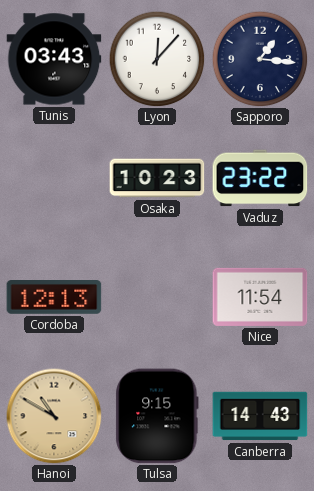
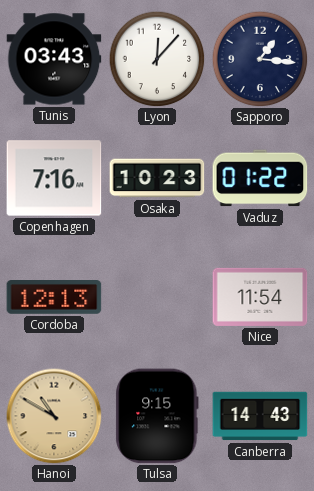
Copenhagen: none -> 7:16 (54, 178)
Vaduz: 23:22 -> 01:22 (260, 178)
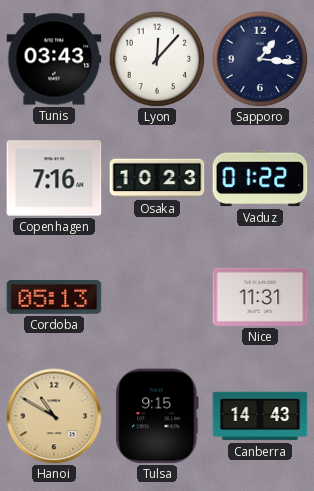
Cordoba: 12:13 -> 05:13 (54, 298)
Nice: 11:54 -> 11:31 (260, 297)
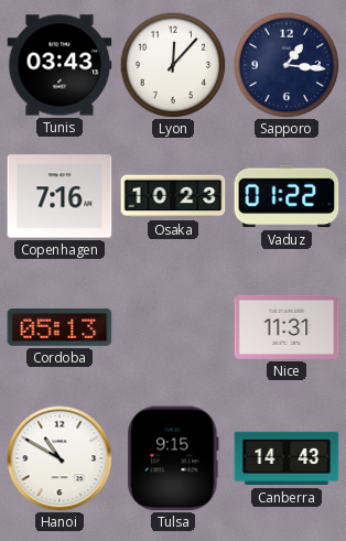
Hanoi dial: champagne -> white (60, 458)
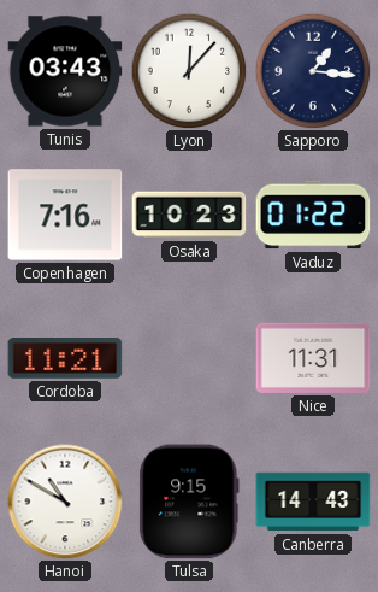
Cordoba: 05:13 -> 11:21 (65, 359)
